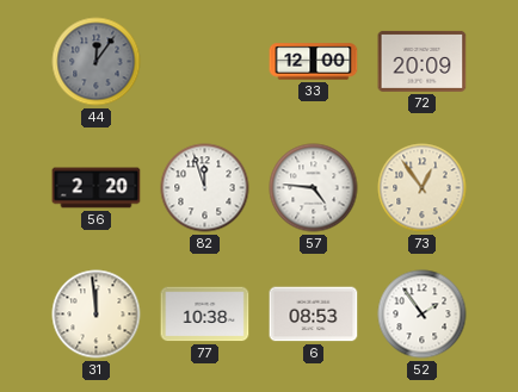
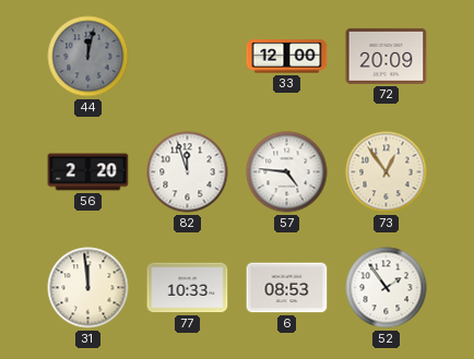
44: 12:06 -> 12:02 (88, 57)
77: 10:38 -> 10:33 (188, 288)
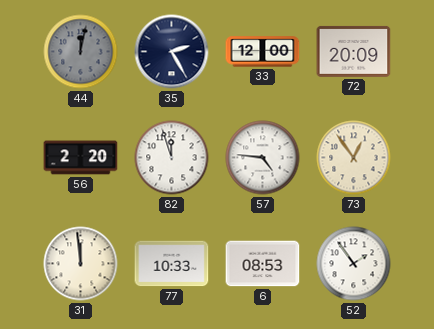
35: none -> 2:25 (172, 52)
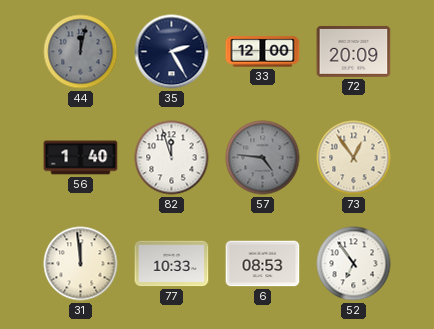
56: 2:20 -> 1:40 (81, 158)
57 dial: white -> grey (263, 158)
52: 1:54 -> 6:54 (354, 264)
